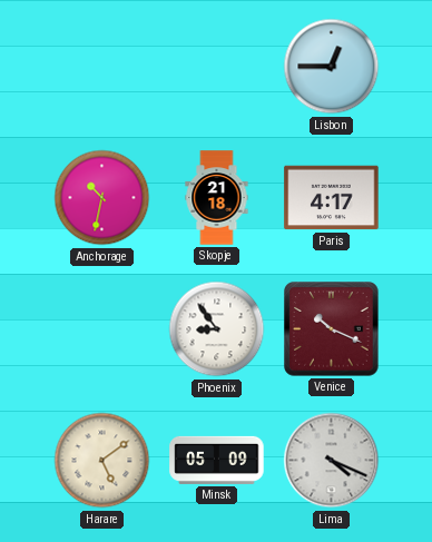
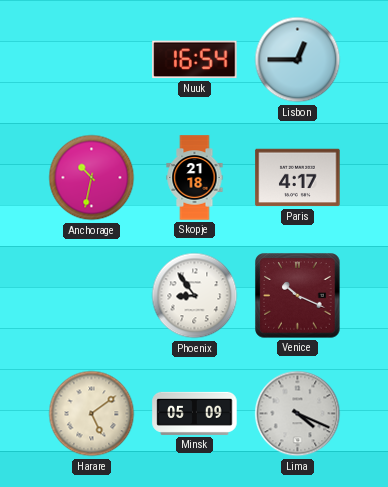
Nuuk: none -> 16:54 (195, 60)
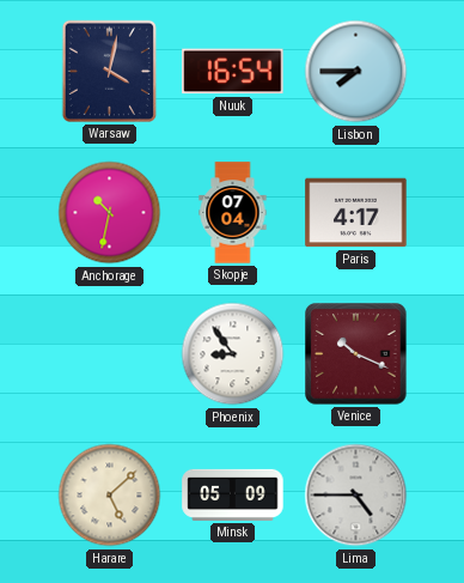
Warsaw: none -> 4:02 (109, 71)
Lisbon: 12:45 -> 7:45 (356, 72)
Skopje: 21:18 -> 07:04 (233, 213)
Harare: 5:09 -> 5:08 (110, 496)
Lima: 4:19 -> 4:45 (356, 496)
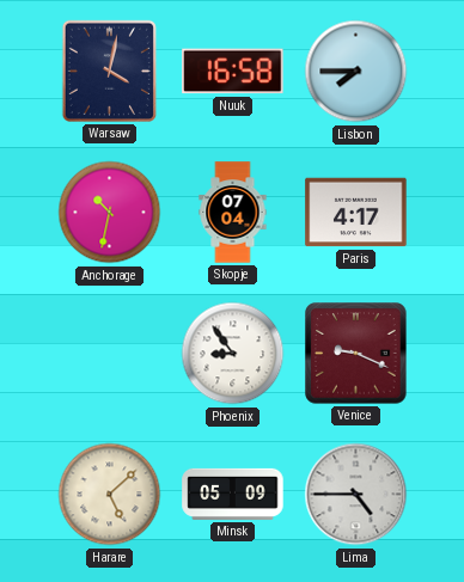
Nuuk: 16:54 -> 16:58 (233, 72)
Venice: 10:19 -> 9:19 (356, 354)
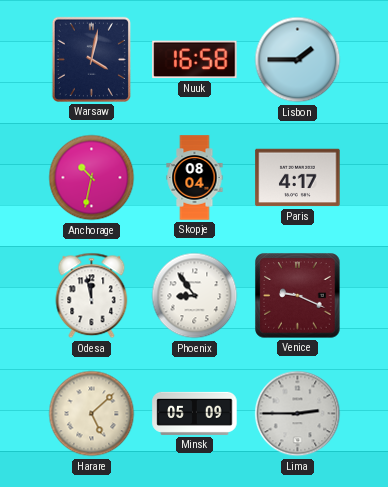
Lisbon: 7:45 -> 1:45 (298, 60)
Skopje: 07:04 -> 08:04 (195, 178)
Odesa: none -> 11:58 (92, 296)
Lima: 4:45 -> 2:45 (298, 414)
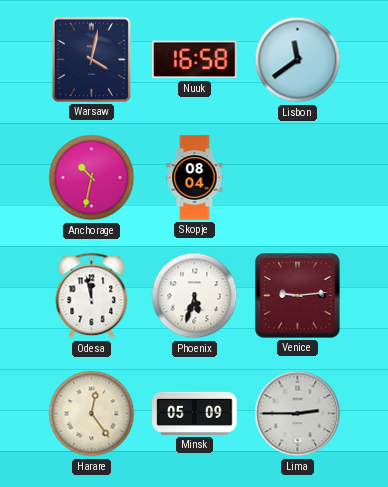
Lisbon: 1:45 -> 11:39 (298, 60)
Paris: 4:17 -> none (298, 178)
Phoenix: 8:54 -> 5:33 (195, 296)
Venice: 9:19 -> 9:14 (298, 296)
Harare: 5:08 -> 12:24 (92, 414)
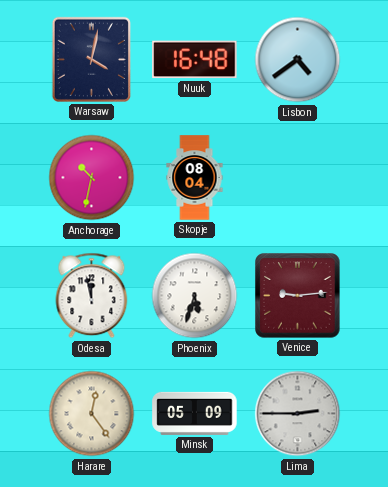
Nuuk: 16:58 -> 16:48 (195, 60)
Lisbon: 11:39 -> 4:39 (298, 60)
